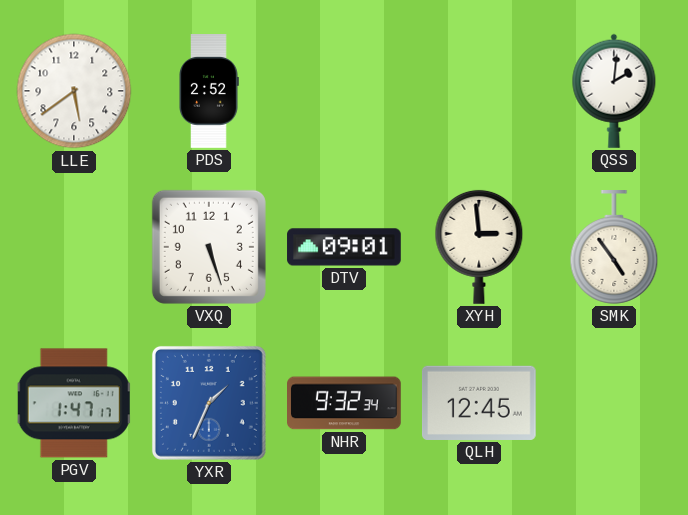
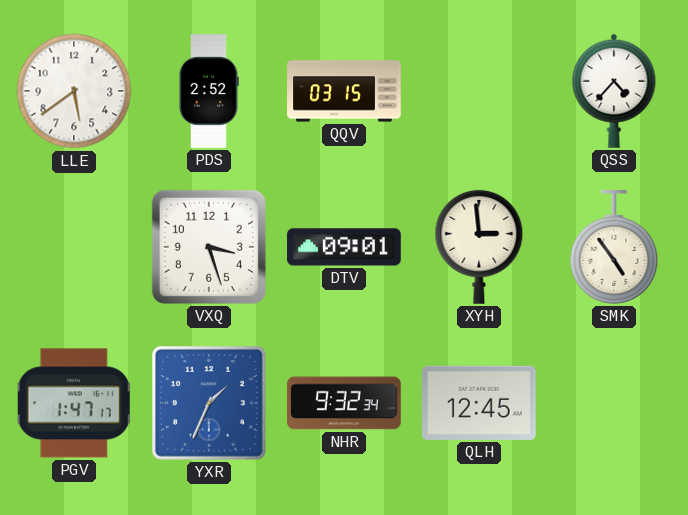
QQV: none -> 03:15 (344, 91)
QSS: 2:01 -> 4:37 (614, 91)
VXQ: 5:27 -> 3:27 (209, 247)
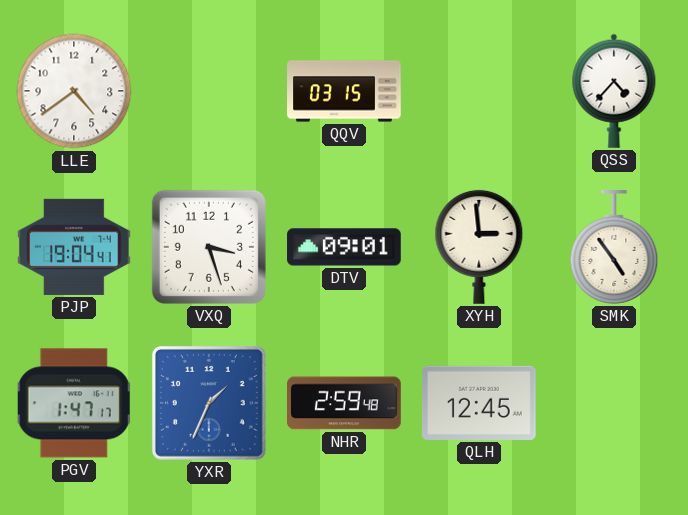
LLE: 5:39 -> 4:39 (74, 91)
PDS: 2:52 -> none (209, 91)
PJP: none -> 19:04 (75, 247)
NHR: 9:32 -> 2:59 (345, 403)
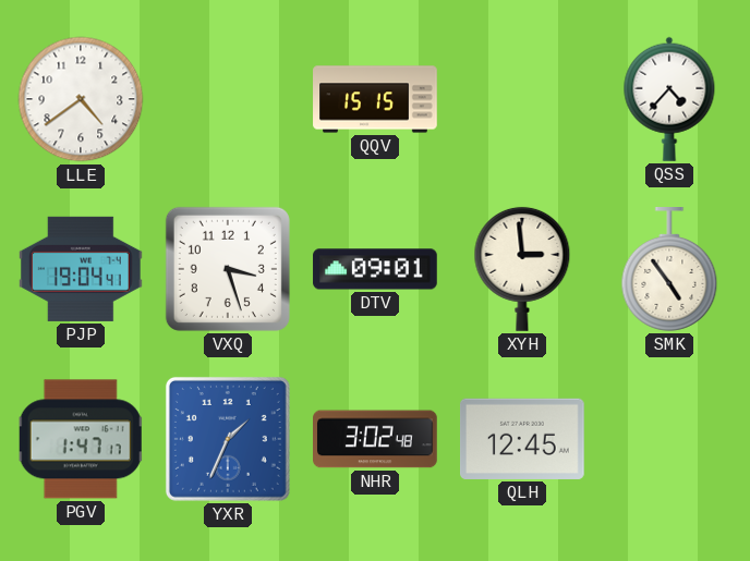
QQV: 03:15 -> 15:15 (375, 99)
NHR: 2:59 -> 3:02 (376, 439)
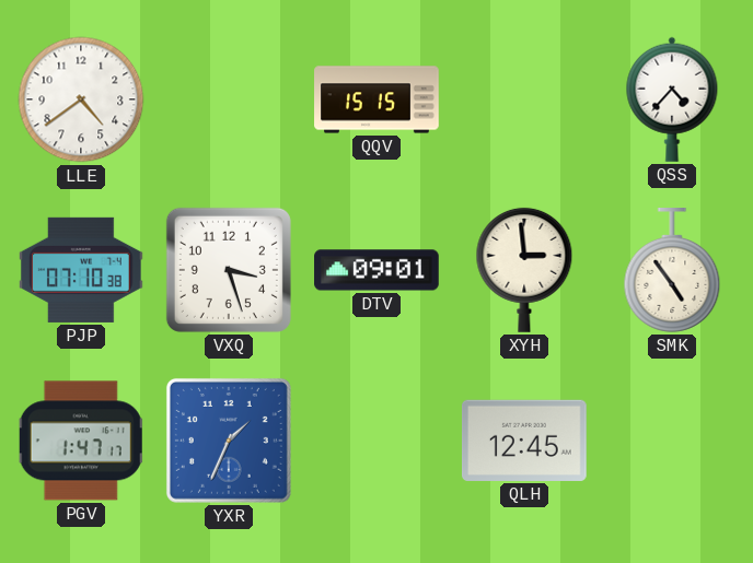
PJP: 19:04 -> 07:10 (82, 270)
NHR: 3:02 -> none (376, 439)
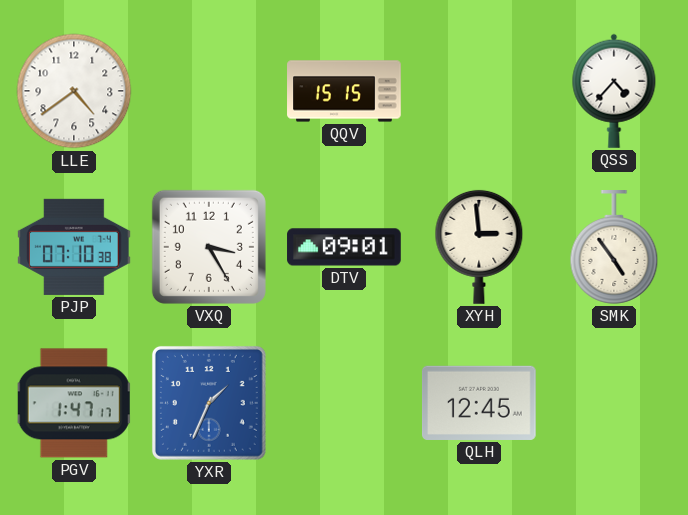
VXQ: 3:27 -> 3:25 (209, 247)
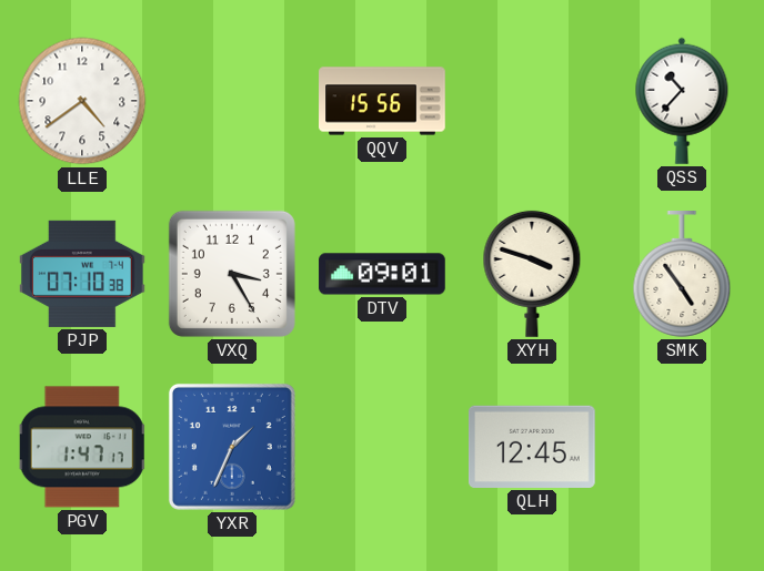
QQV: 15:15 -> 15:56 (382, 101)
QSS: 4:37 -> 10:37 (682, 101)
XYH: 2:59 -> 3:48 (532, 274)
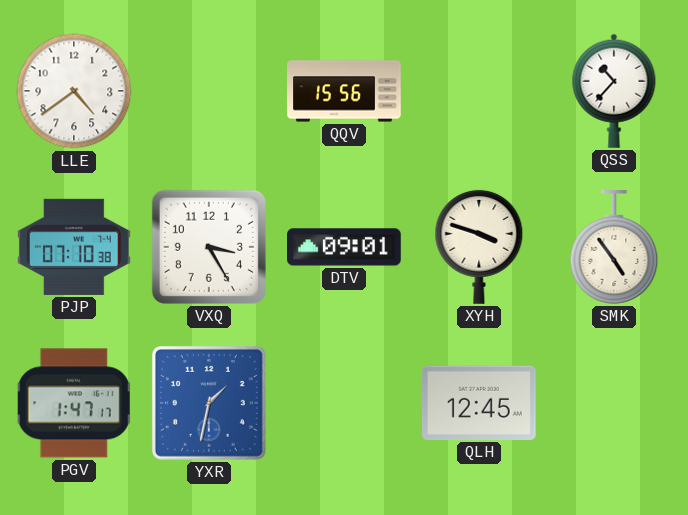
YXR: 1:34 -> 1:32 (209, 403)
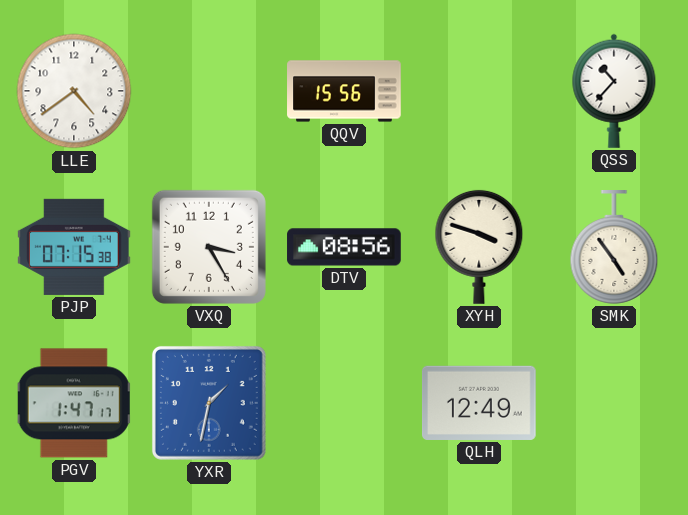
PJP: 07:10 -> 07:15 (75, 247)
DTV: 09:01 -> 08:56 (344, 247)
QLH: 12:45 -> 12:49 (480, 403)
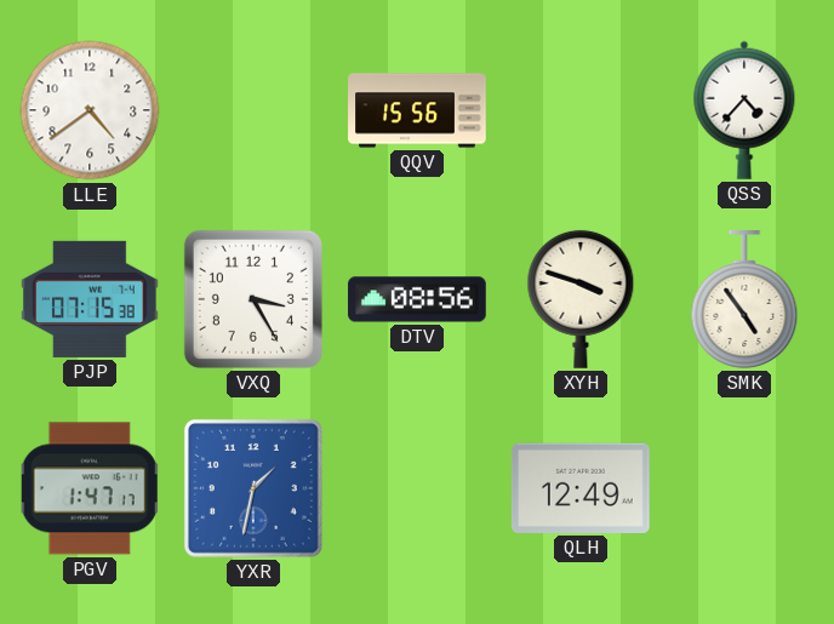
QSS: 10:37 -> 4:37 (744, 110)
